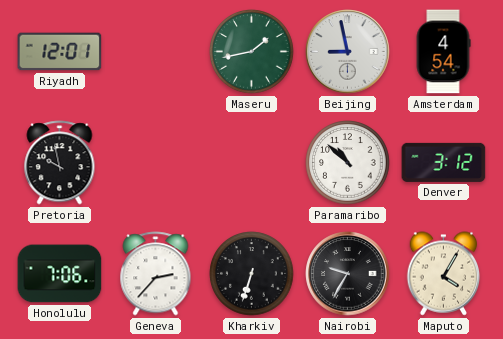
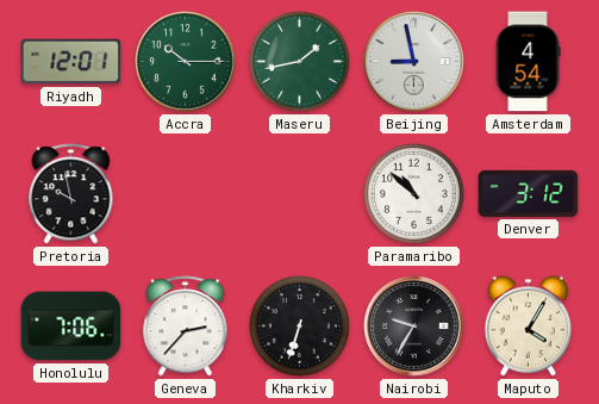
Accra: none -> 10:15 (186, 62)
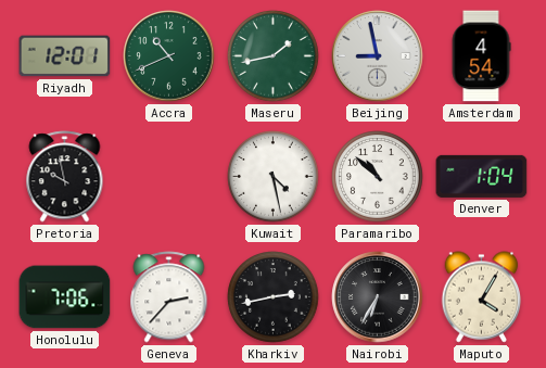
Accra: 10:15 -> 10:41 (169, 56)
Kuwait: none -> 4:28 (274, 177)
Denver: 3:12 -> 1:04 (482, 176)
Kharkiv: 6:33 -> 2:43 (274, 297)
Nairobi: 9:35 -> 6:35 (378, 297)
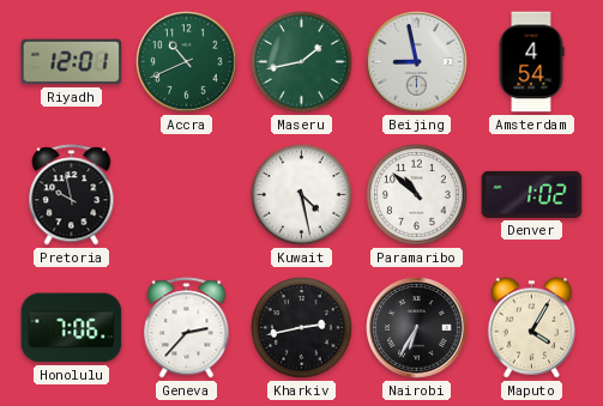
Denver: 1:04 -> 1:02 (532, 194)
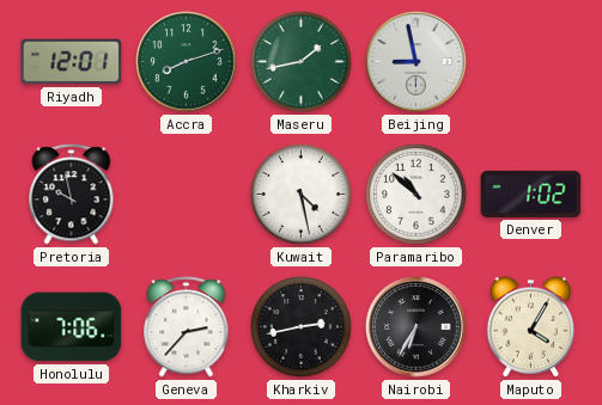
Accra: 10:41 -> 8:12 (187, 62)
Amsterdam: 4:54 -> none (531, 62)
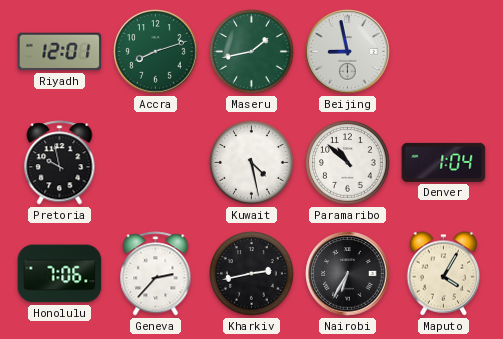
Denver: 1:02 -> 1:04 (444, 162)
